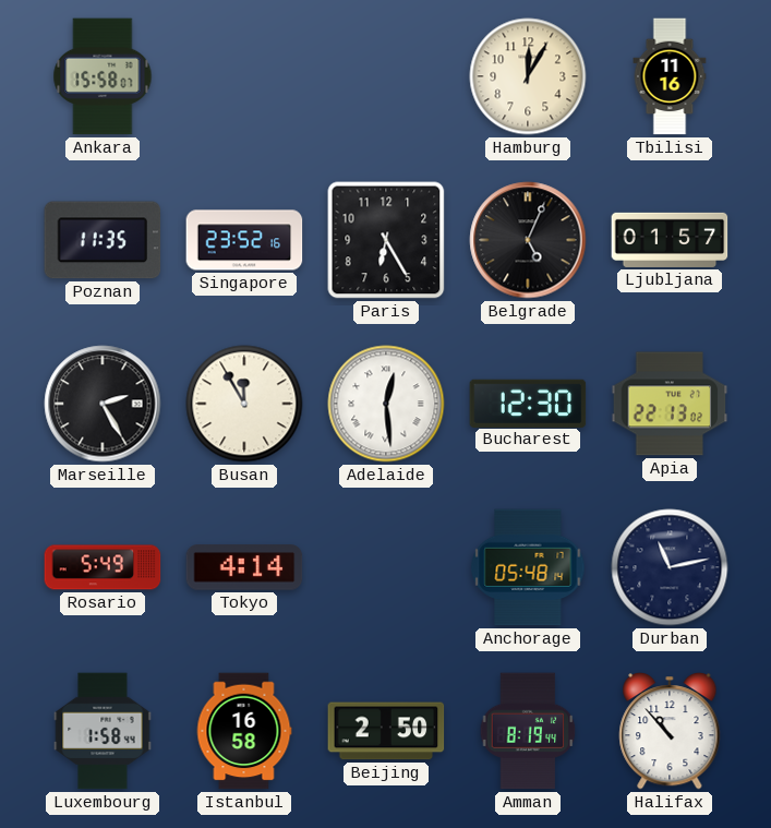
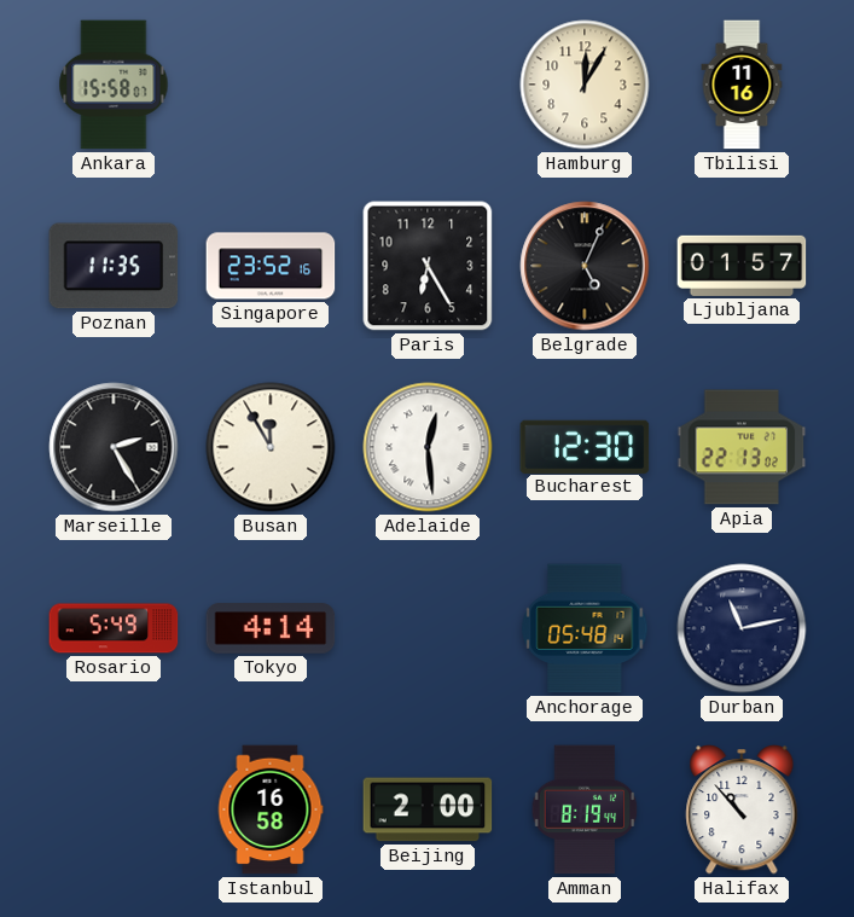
Luxembourg: 1:58 -> none (103, 731)
Beijing: 2:50 -> 2:00 (428, 809)
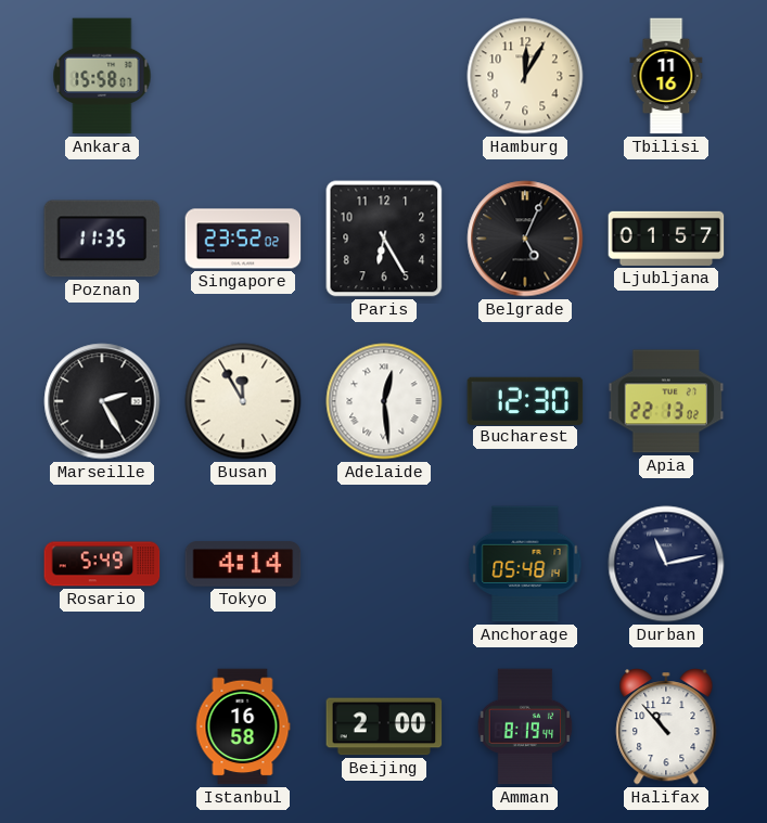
Singapore: 23:52:16 -> 23:52:02 (243, 239)
